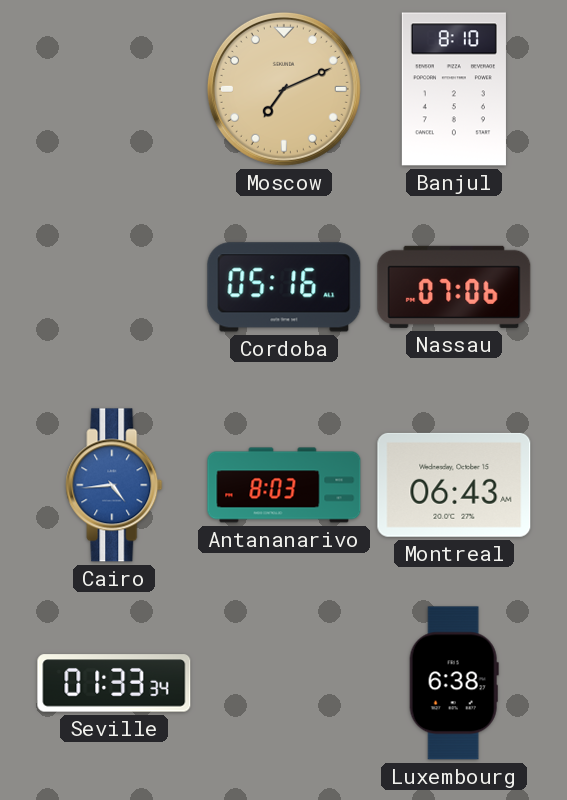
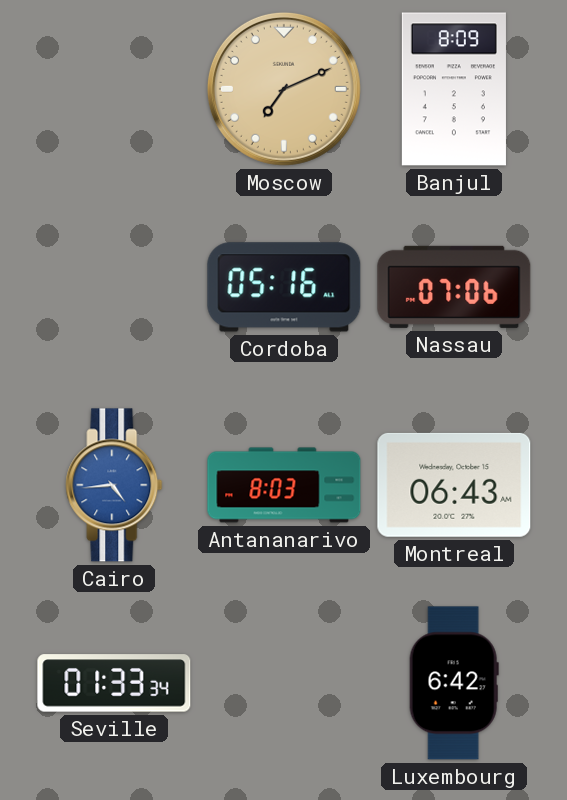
Banjul: 8:10 -> 8:09 (454, 89)
Luxembourg: 6:38 -> 6:42 (454, 683)
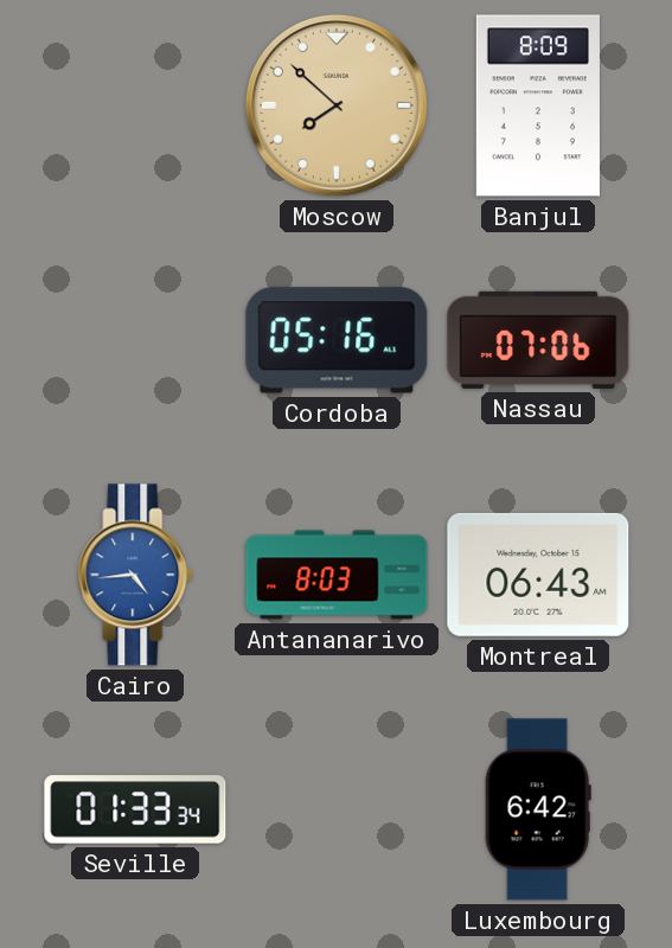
Moscow: 7:11 -> 7:52 (337, 105)
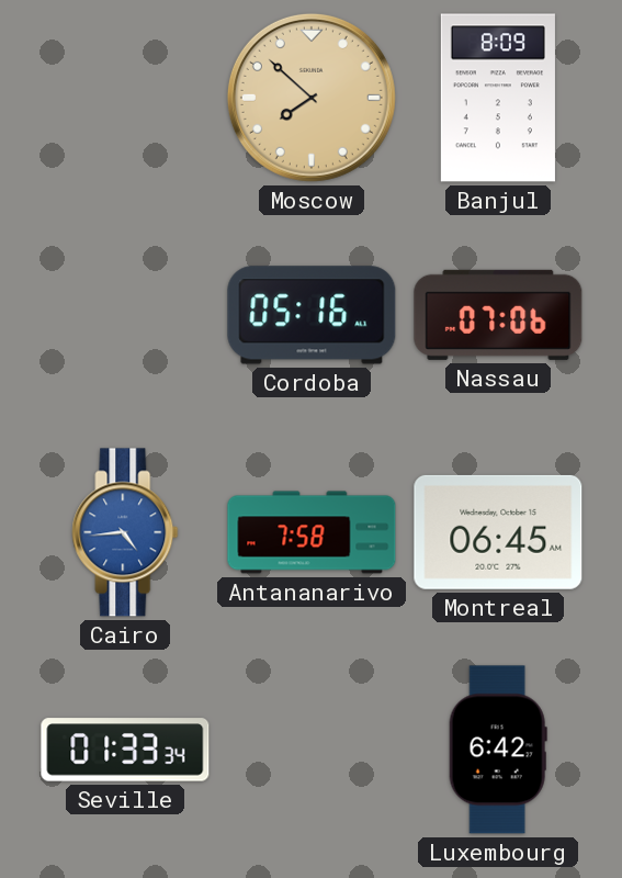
Antananarivo: 8:03 -> 7:58 (312, 532)
Montreal: 06:43 -> 06:45 (498, 532)
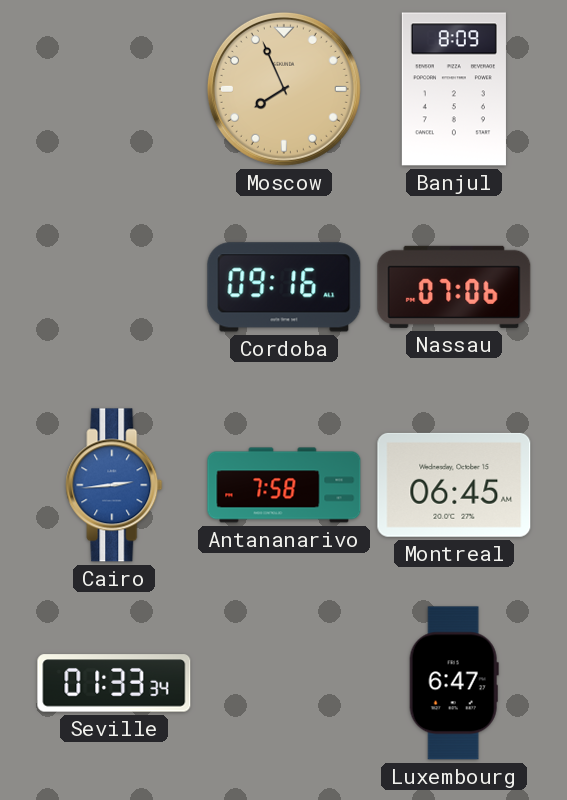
Moscow: 7:52 -> 7:56 (284, 89)
Cordoba: 05:16 -> 09:16 (284, 287)
Cairo: 4:44 -> 2:44 (114, 485)
Luxembourg: 6:42 -> 6:47 (454, 683)
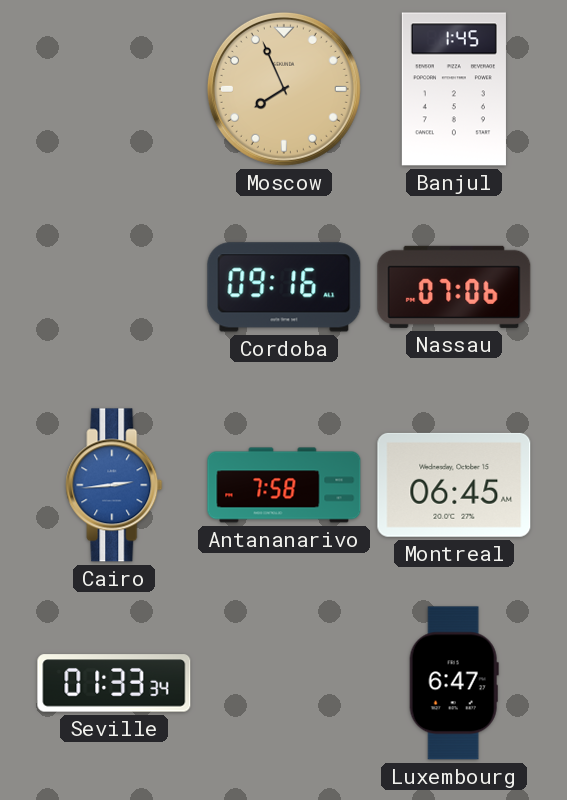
Banjul: 8:09 -> 1:45 (454, 89)
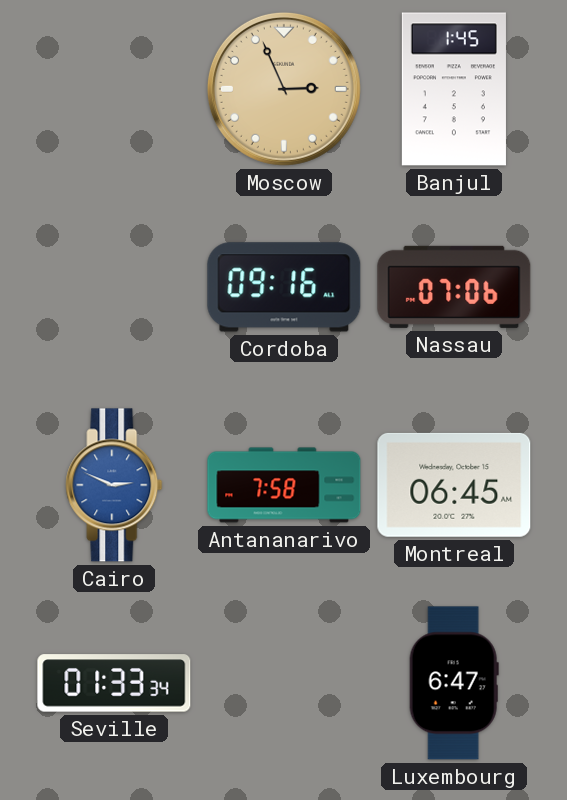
Moscow: 7:56 -> 2:56 (284, 89)
Cairo: 2:44 -> 2:49 (114, 485)
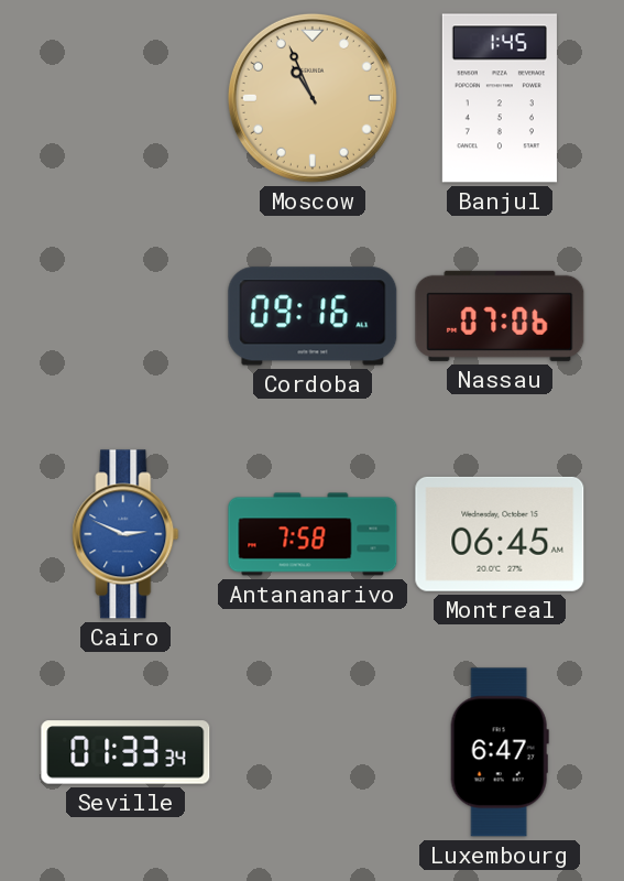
Moscow: 2:56 -> 10:56 (313, 98)
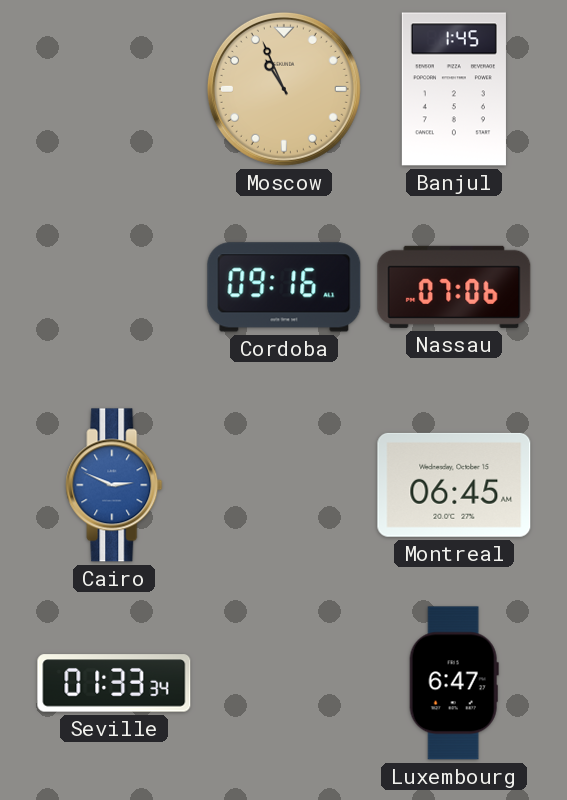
Antananarivo: 7:58 -> none (313, 534)
